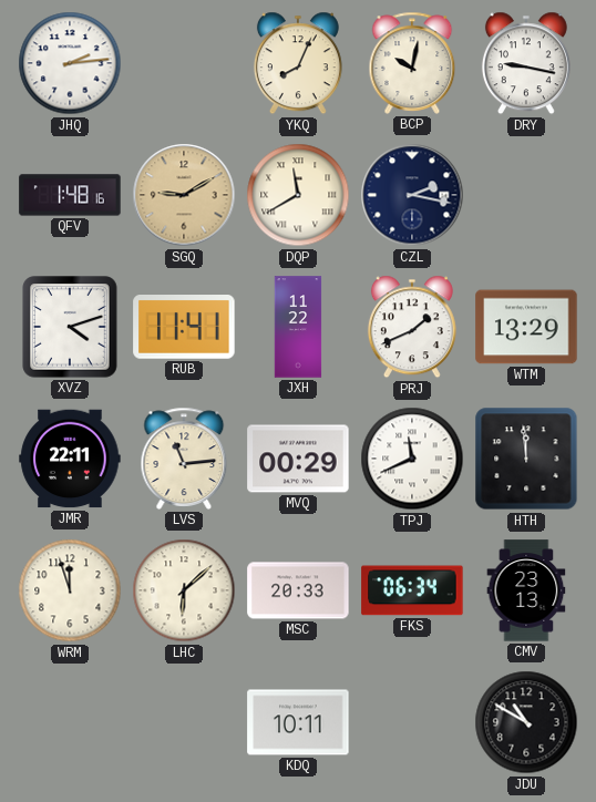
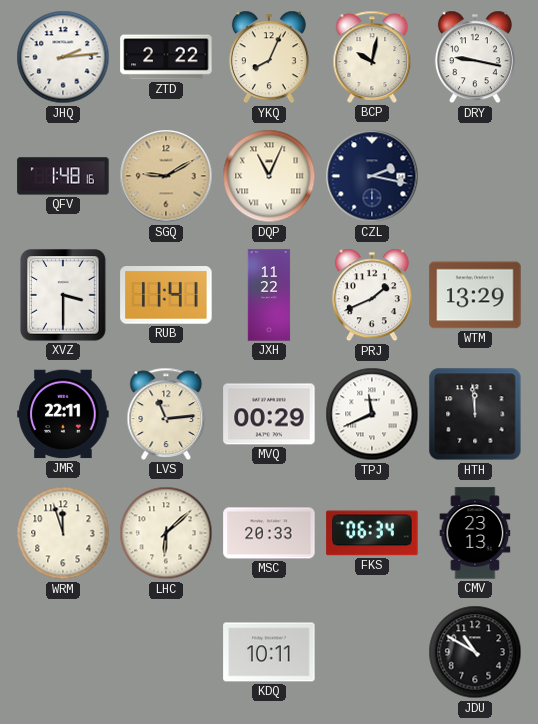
ZTD: none -> 2:22 (166, 57)
DQP: 11:40 -> 11:04 (269, 176)
XVZ: 4:12 -> 3:30 (63, 295)
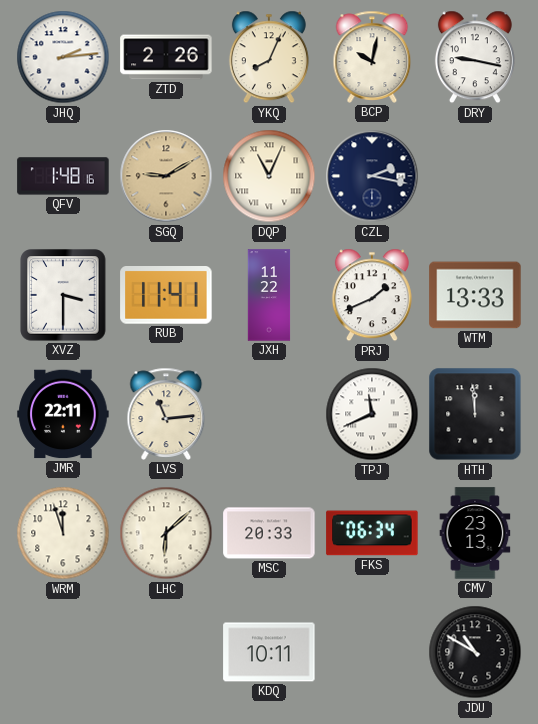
ZTD: 2:22 -> 2:26 (166, 57)
WTM: 13:29 -> 13:33 (475, 295)
MVQ: 00:29 -> none (269, 414)
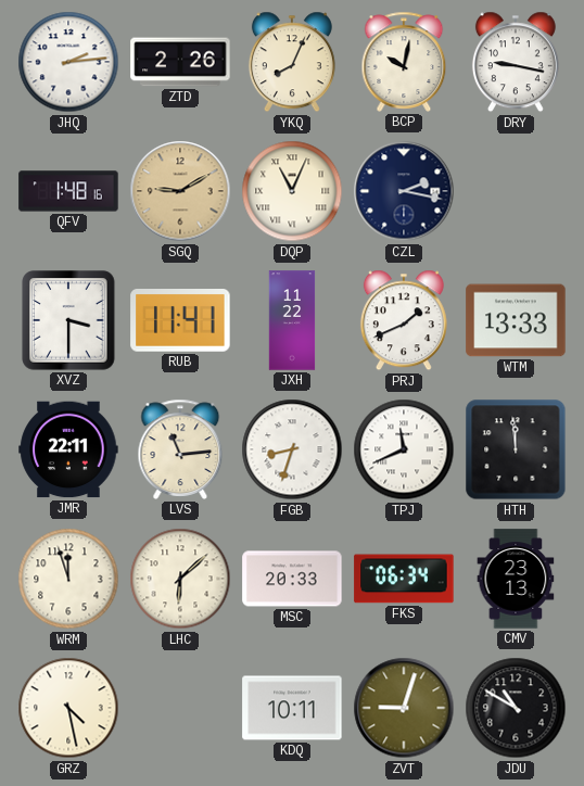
FGB: none -> 8:33 (292, 449)
GRZ: none -> 4:28 (68, 708)
ZVT: none -> 9:03 (404, 708)
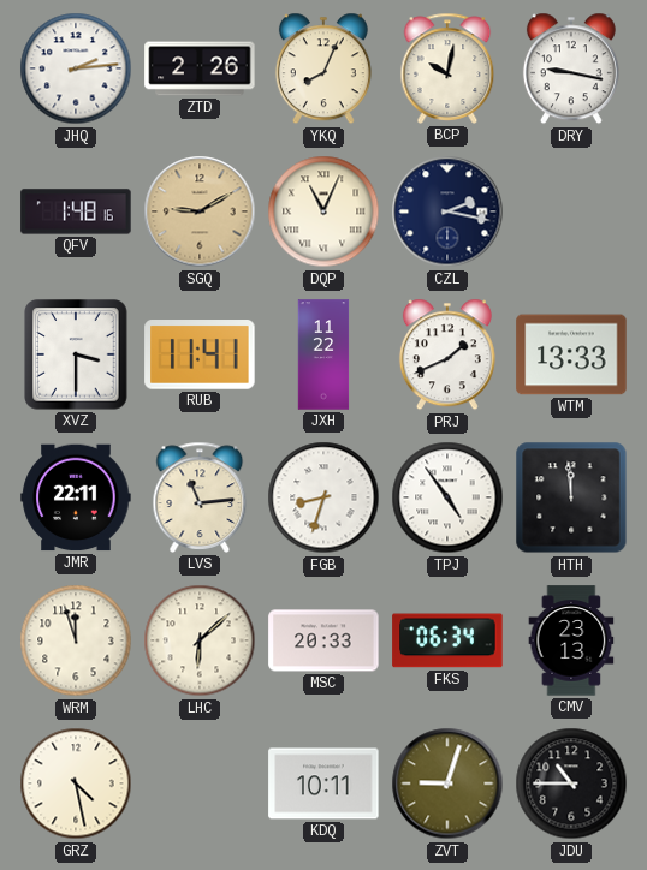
TPJ: 11:41 -> 4:54 (447, 497)
JDU: 10:50 -> 10:45 (571, 783)
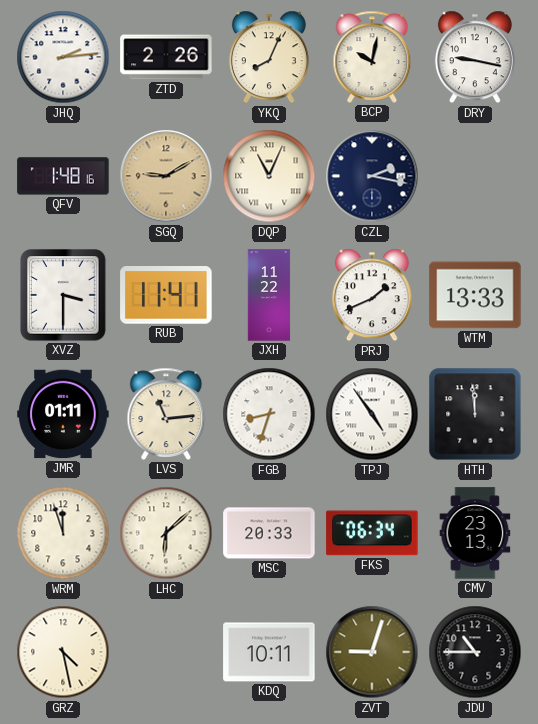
JMR: 22:11 -> 01:11 (63, 414)
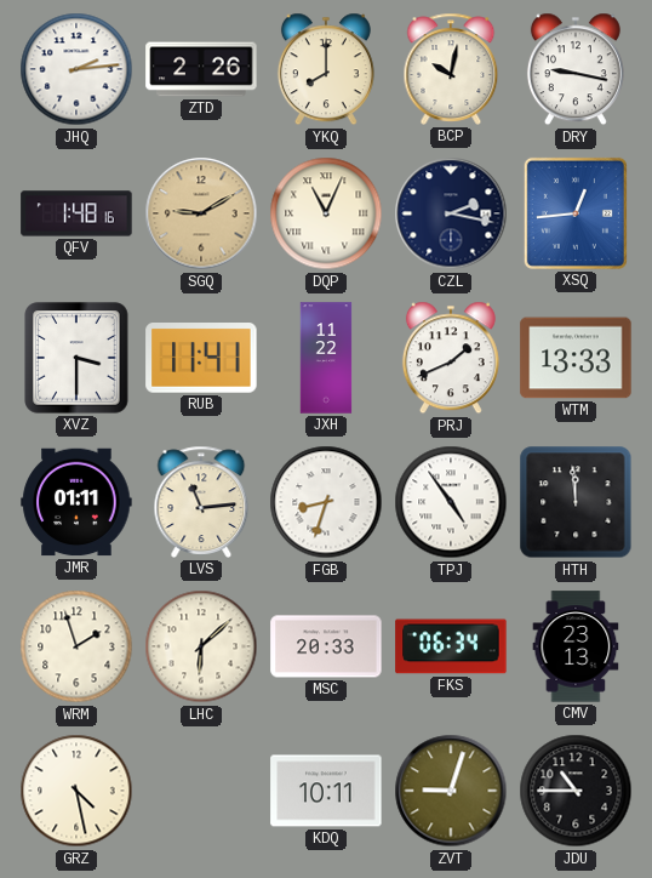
YKQ: 8:04 -> 8:00 (326, 69)
XSQ: none -> 12:44 (576, 213)
WRM: 11:57 -> 1:57 (76, 646)
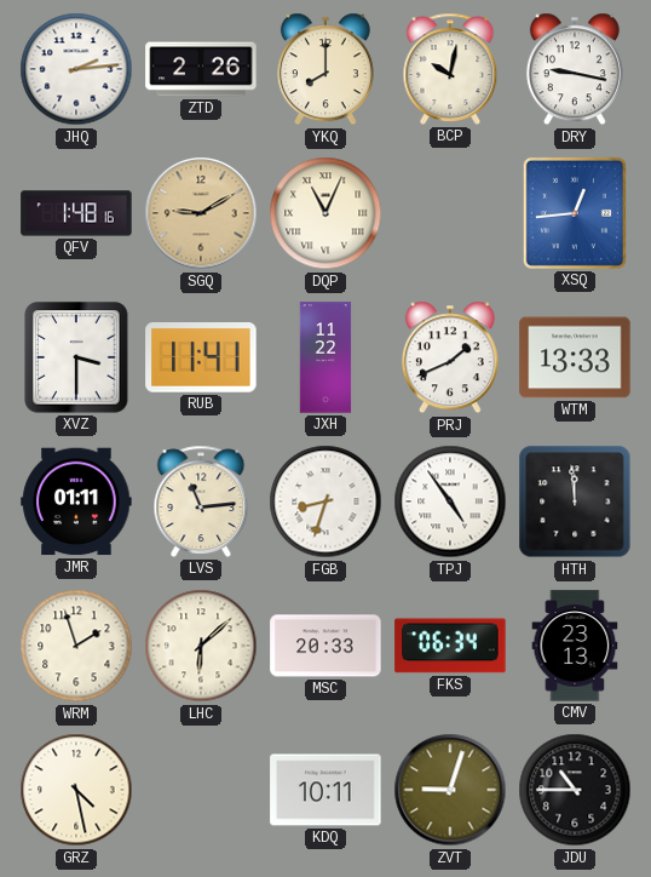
CZL: 2:17 -> none (451, 213)
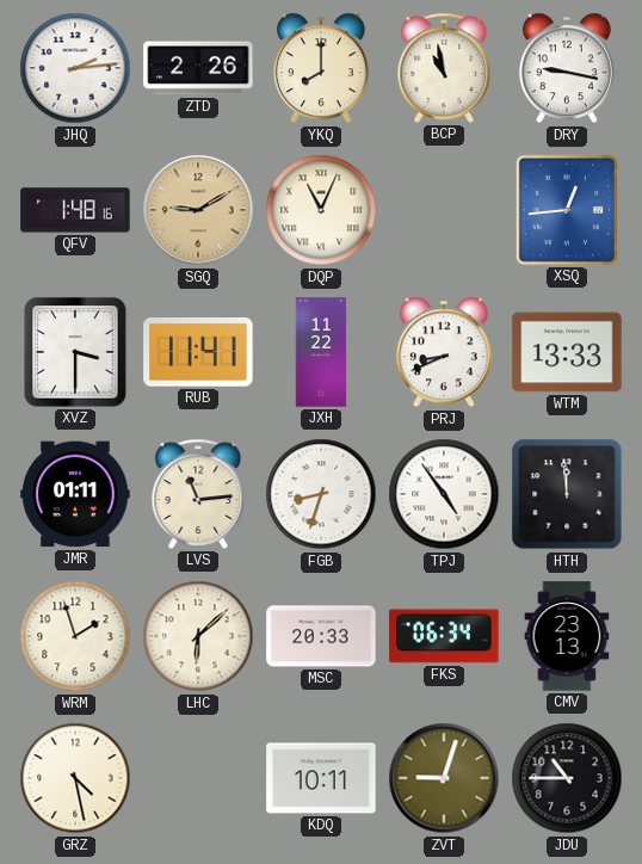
BCP: 10:02 -> 10:58 (444, 68)
PRJ: 1:41 -> 8:41 (444, 352)
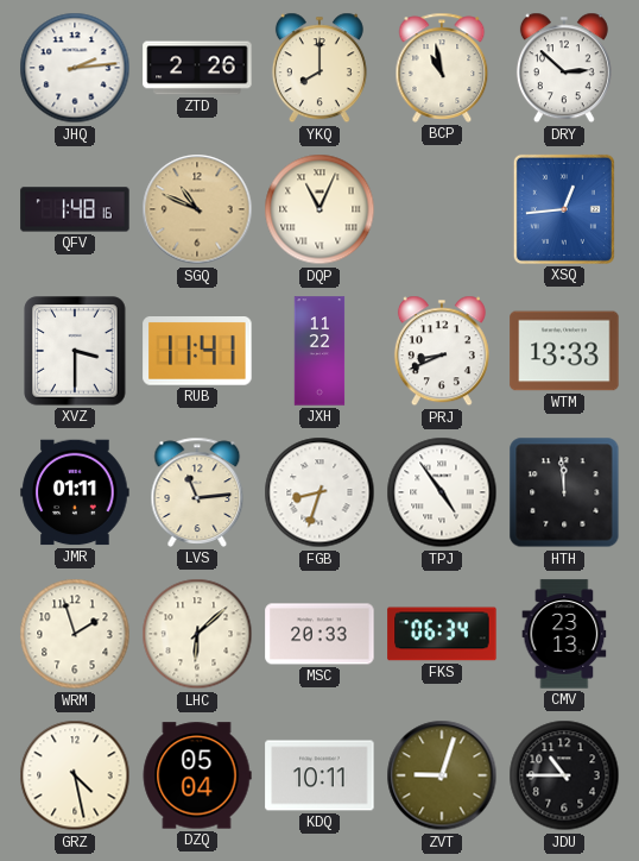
DRY: 9:17 -> 2:52 (564, 68)
SGQ: 9:10 -> 10:49 (197, 209)
DZQ: none -> 05:04 (197, 775)
